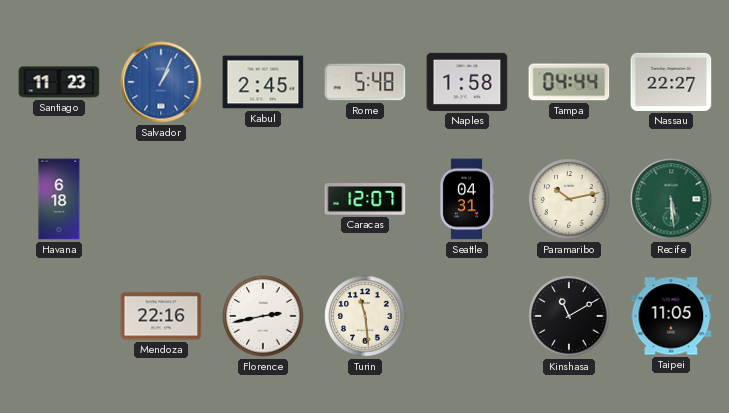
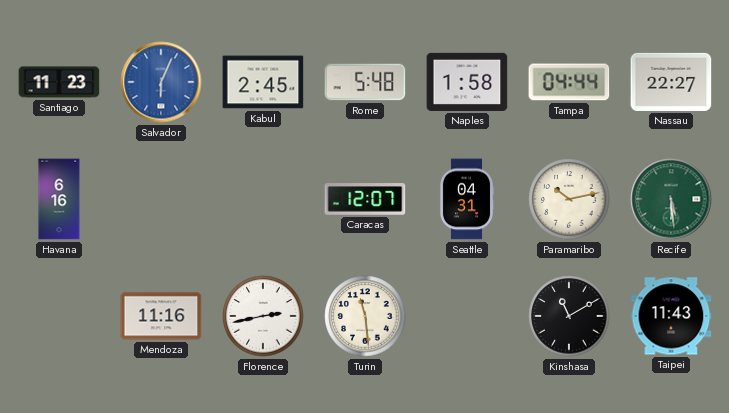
Salvador: 1:04 -> 6:04 (161, 82)
Havana: 6:18 -> 6:16 (59, 199)
Mendoza: 22:16 -> 11:16 (161, 316)
Taipei: 11:05 -> 11:43 (671, 316)
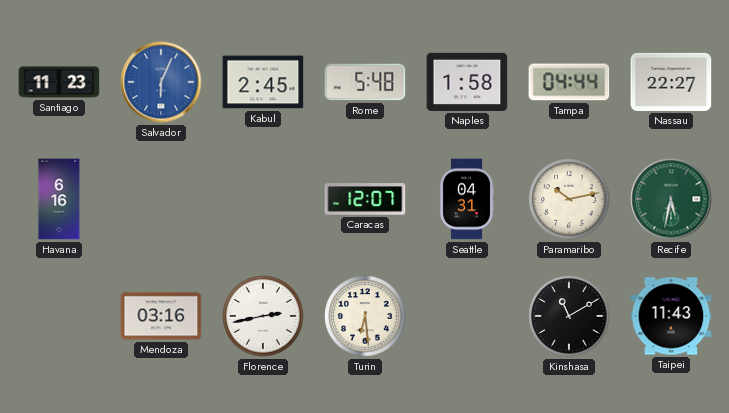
Recife: 5:29 -> 5:32 (671, 199)
Mendoza: 11:16 -> 03:16 (161, 316)
Turin: 11:29 -> 6:29 (365, 316)
